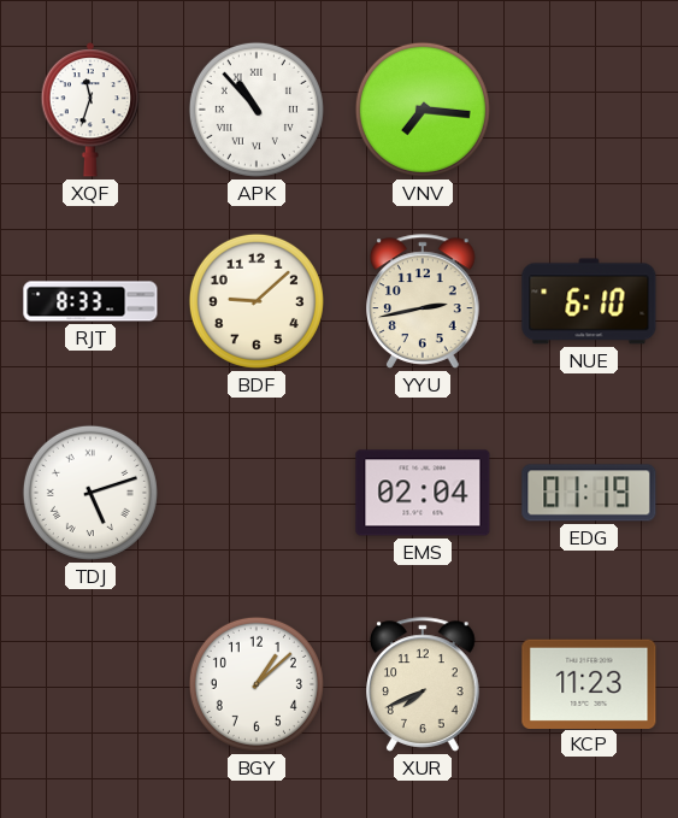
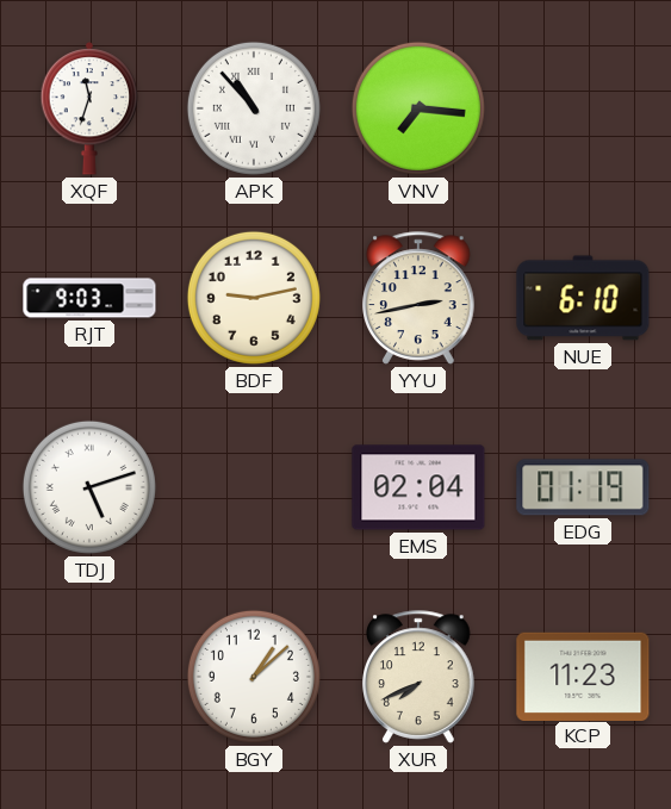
RJT: 8:33 -> 9:03 (89, 298)
BDF: 9:08 -> 9:13 (254, 298)
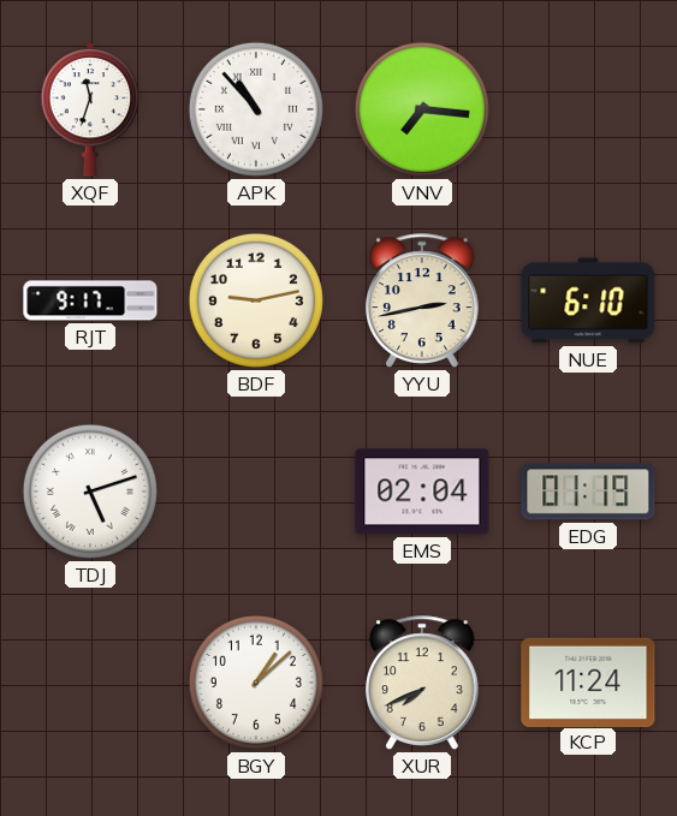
RJT: 9:03 -> 9:17 (90, 300)
KCP: 11:23 -> 11:24 (588, 681)
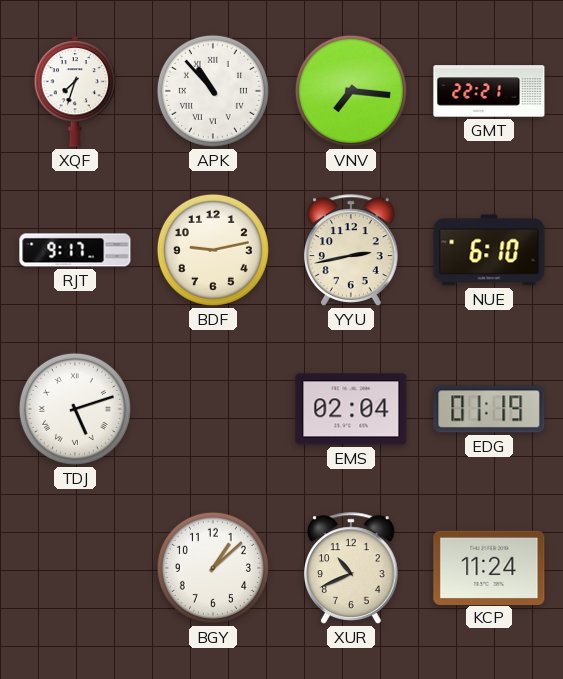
XQF: 11:33 -> 7:33 (75, 92)
GMT: none -> 22:21 (489, 91)
XUR: 7:41 -> 10:41 (351, 568)
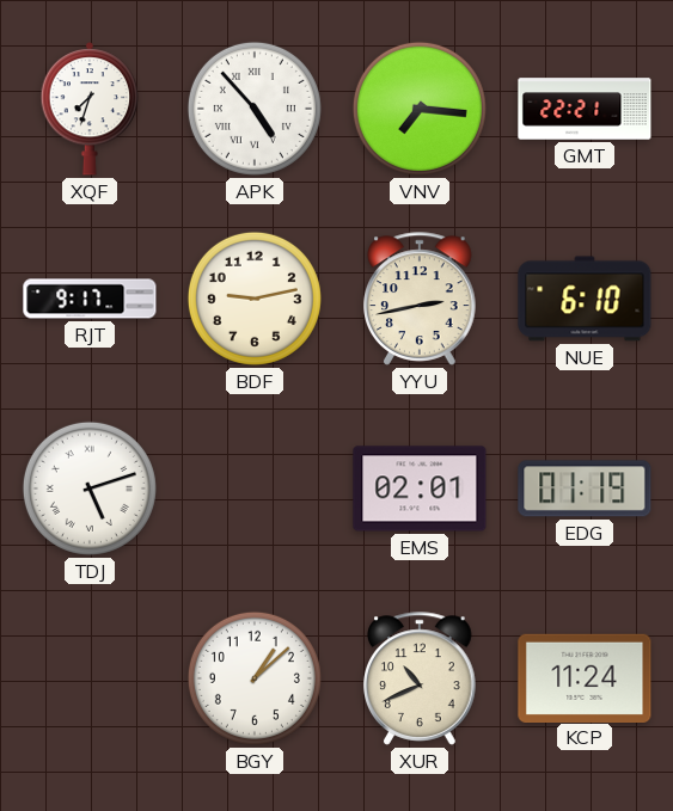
APK: 10:53 -> 4:53 (255, 109)
EMS: 02:04 -> 02:01 (420, 489)
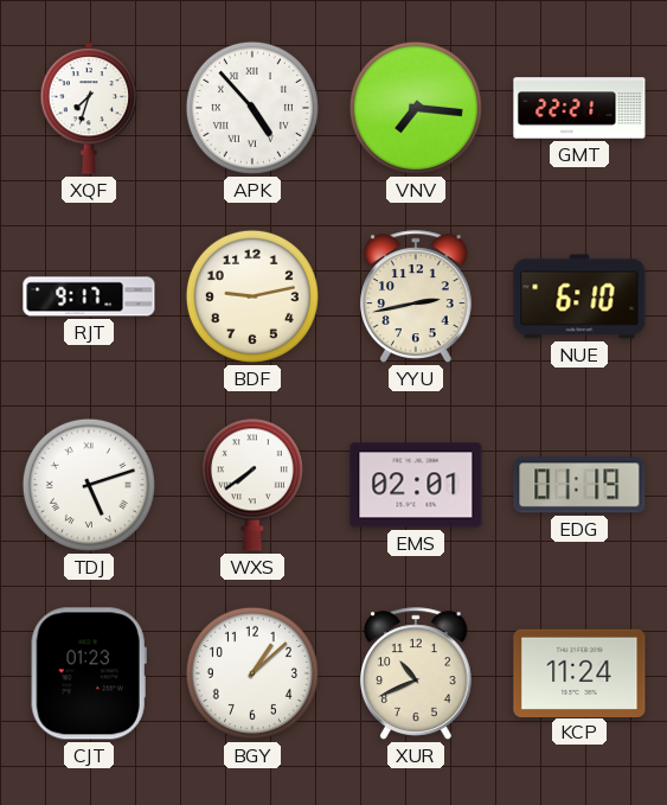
WXS: none -> 7:39 (252, 485)
CJT: none -> 01:23 (89, 673)
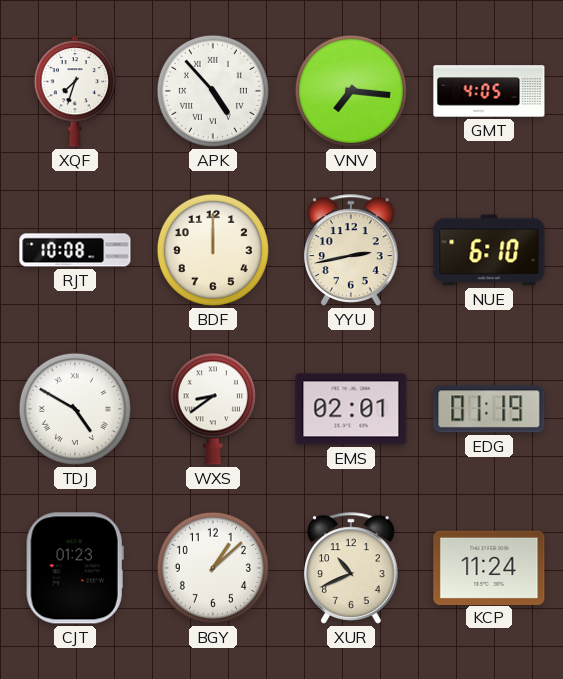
GMT: 22:21 -> 4:05 (489, 91)
RJT: 9:17 -> 10:08 (75, 250)
BDF: 9:13 -> 12:00 (213, 250)
TDJ: 5:12 -> 4:50 (75, 409)
WXS: 7:39 -> 8:39 (213, 409)
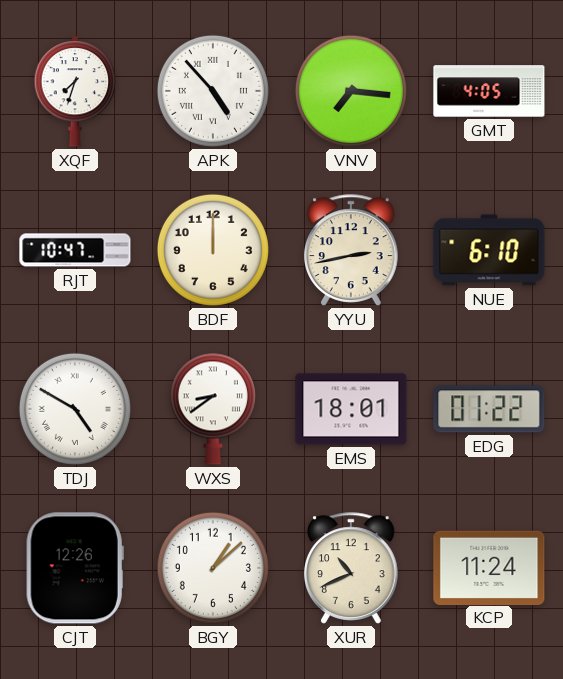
RJT: 10:08 -> 10:47 (75, 250)
EMS: 02:01 -> 18:01 (351, 409)
EDG: 01:19 -> 01:22 (489, 409)
CJT: 01:23 -> 12:26 (75, 568)
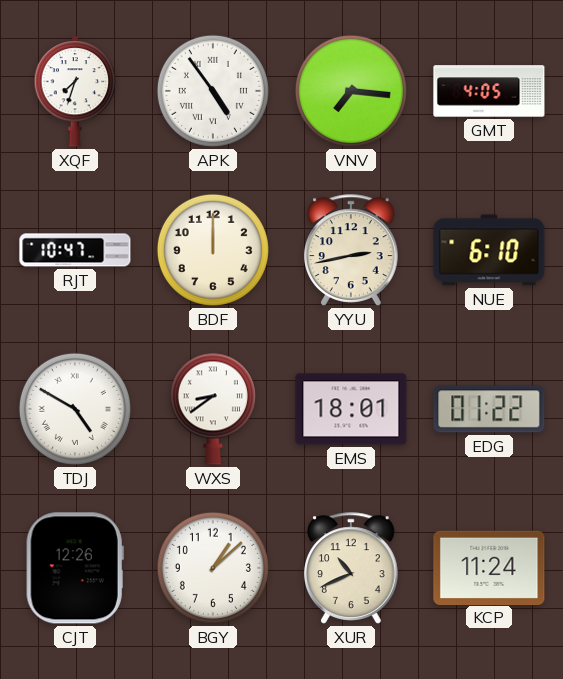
APK: 4:53 -> 4:54 (213, 91)
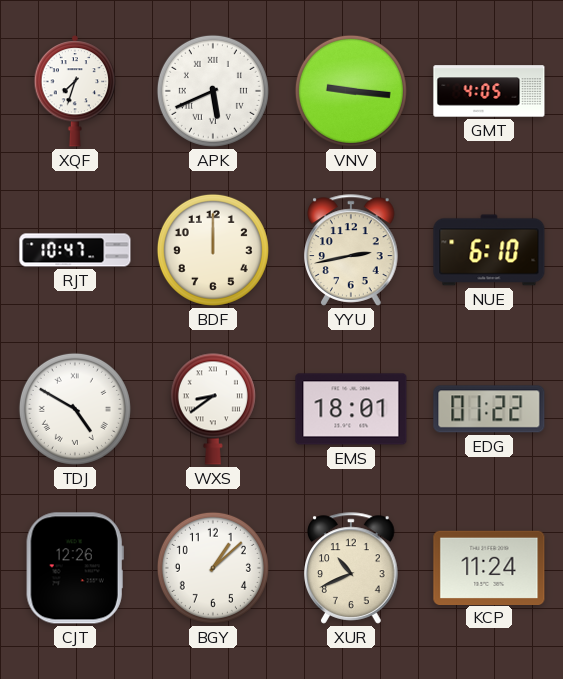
APK: 4:54 -> 5:41 (213, 91)
VNV: 7:16 -> 9:16 (351, 91)
